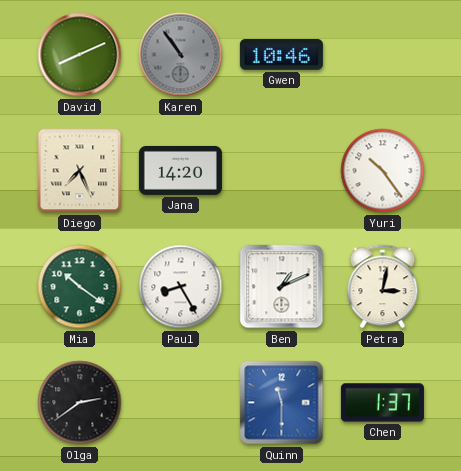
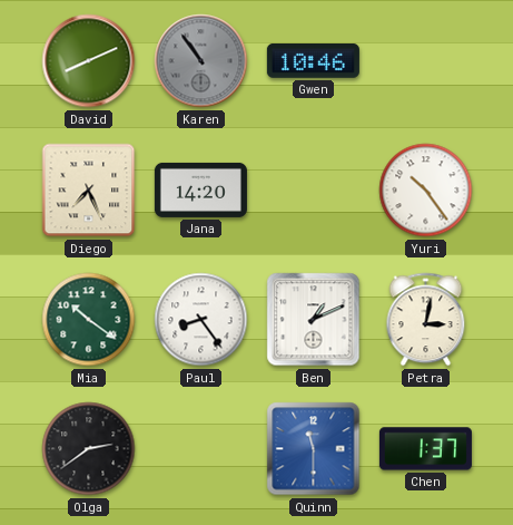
Paul: 8:25 -> 8:24 (201, 320)
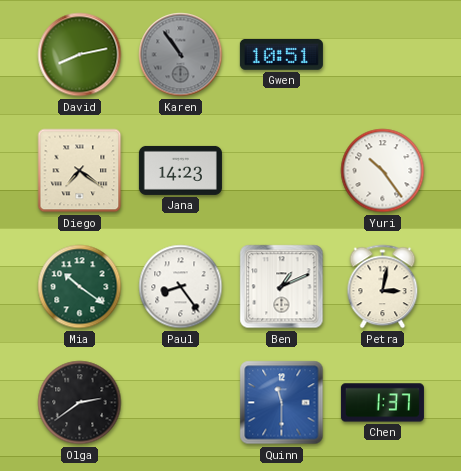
David: 8:11 -> 8:13 (80, 55)
Gwen: 10:46 -> 10:51 (281, 54)
Diego: 7:26 -> 7:21 (80, 171)
Jana: 14:20 -> 14:23 (180, 170)
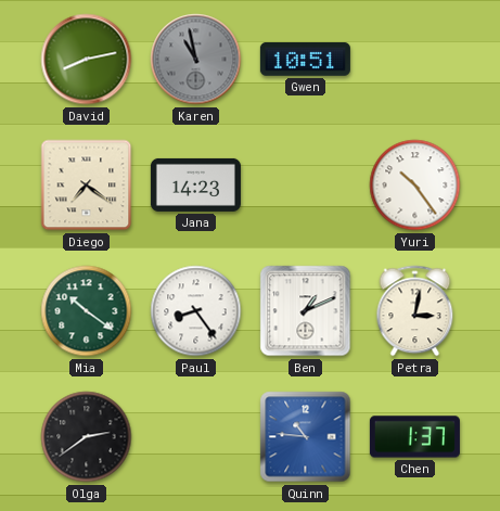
Karen: 10:54 -> 10:58 (196, 60)
Quinn: 11:30 -> 10:46 (306, 437)
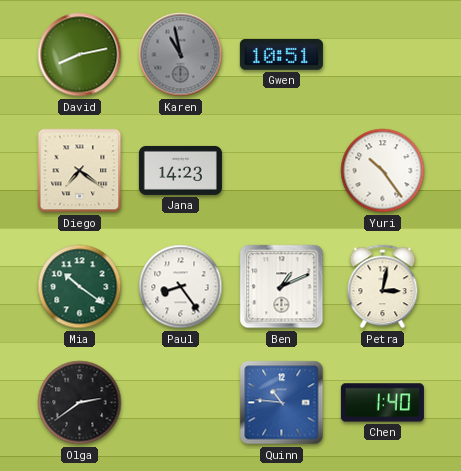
Chen: 1:37 -> 1:40 (382, 403)
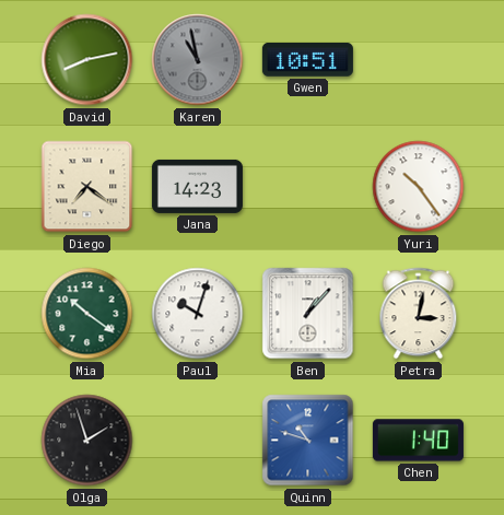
Paul: 8:24 -> 10:03 (198, 314)
Ben: 1:11 -> 1:07 (308, 314)
Olga: 2:39 -> 1:57 (87, 441)
Quinn: 10:46 -> 10:48 (308, 441)
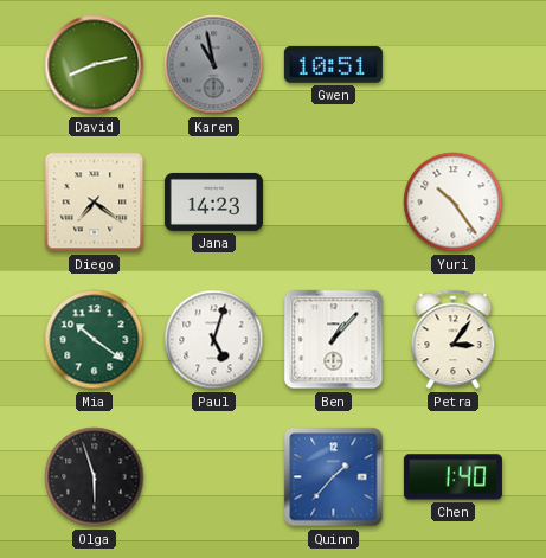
Paul: 10:03 -> 5:03 (214, 340)
Petra: 3:02 -> 3:06 (454, 340)
Olga: 1:57 -> 5:57 (95, 477)
Quinn: 10:48 -> 1:37 (334, 477)
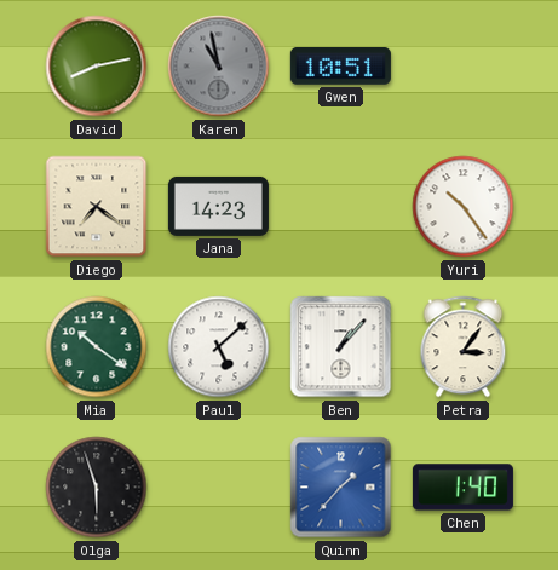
Paul: 5:03 -> 5:08 (219, 347)
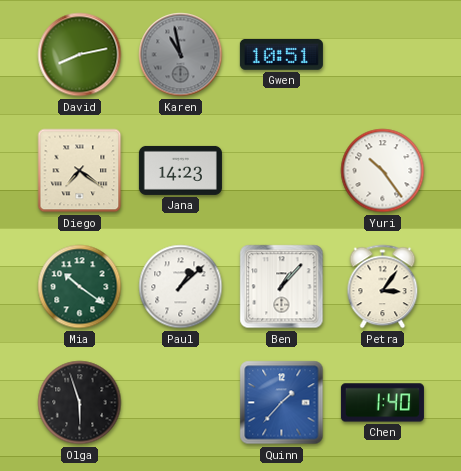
Paul: 5:08 -> 1:08 (181, 287)
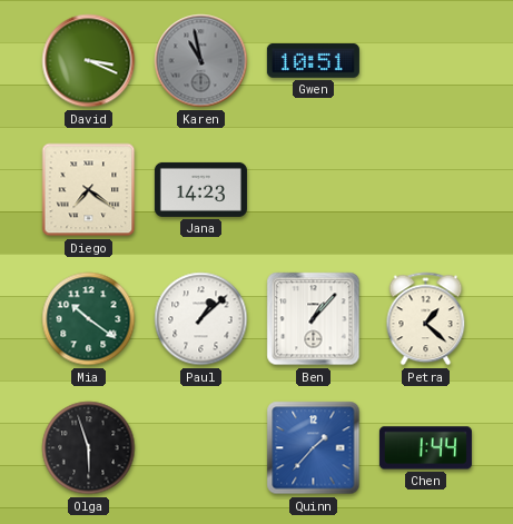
David: 8:13 -> 3:19 (89, 61)
Yuri: 10:24 -> none (383, 171)
Petra: 3:06 -> 1:22 (426, 319)
Chen: 1:40 -> 1:44 (425, 448)
